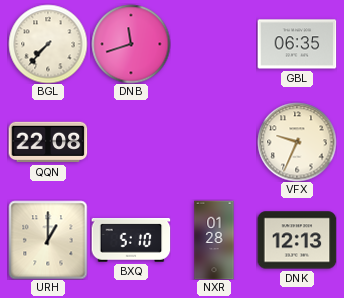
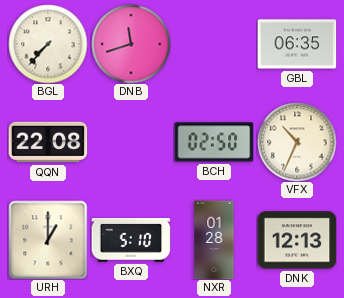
BCH: none -> 02:50 (214, 142)
VFX: 9:34 -> 10:34 (297, 142)
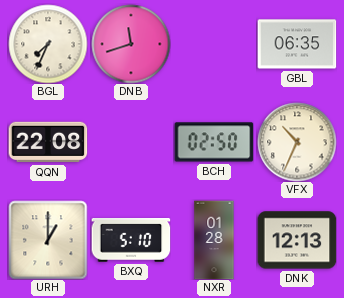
BGL: 7:37 -> 7:34 (48, 44)
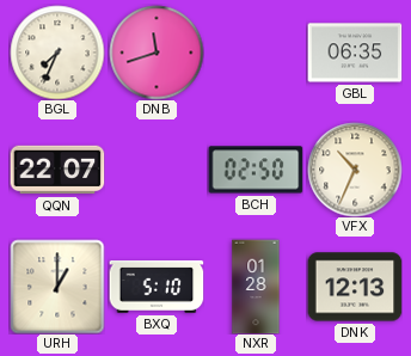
QQN: 22:08 -> 22:07 (57, 170)
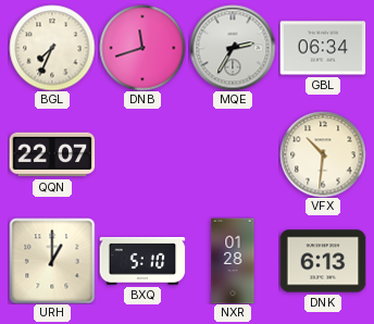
MQE: none -> 2:35 (233, 48)
GBL: 06:35 -> 06:34 (323, 48)
BCH: 02:50 -> none (256, 170)
VFX: 10:34 -> 10:31 (323, 154)
DNK: 12:13 -> 6:13 (323, 261)
